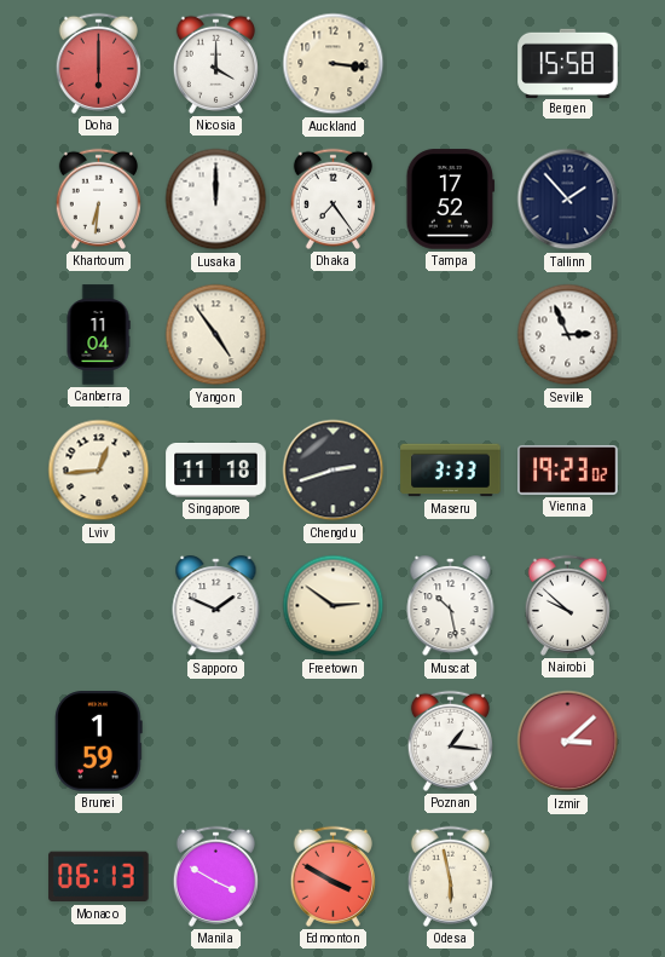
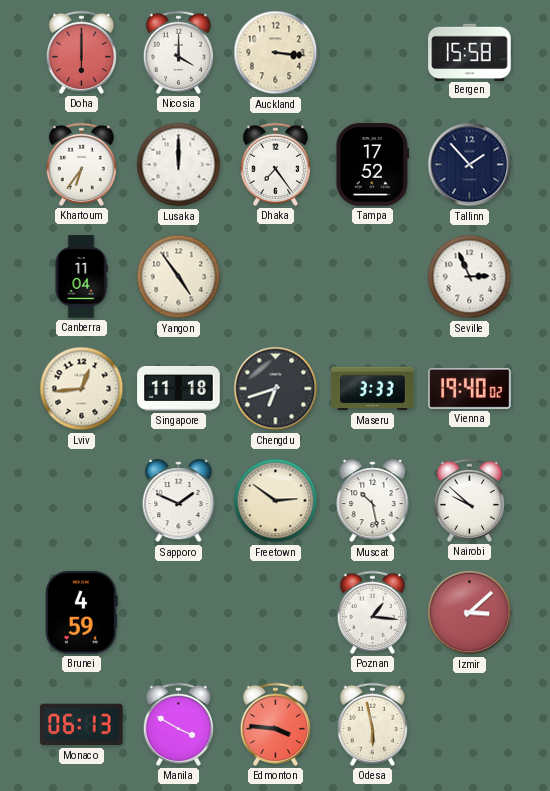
Khartoum: 6:31 -> 6:36 (81, 164)
Chengdu: 2:42 -> 6:42 (276, 389)
Vienna: 19:23 -> 19:40 (470, 388)
Brunei: 1:59 -> 4:59 (81, 613)
Edmonton: 3:50 -> 3:46 (275, 724)
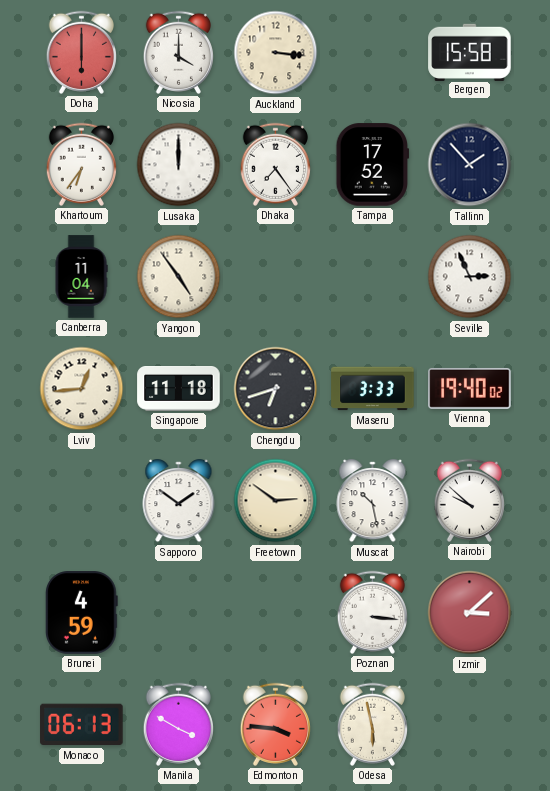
Sapporo: 1:49 -> 1:51 (179, 501)
Poznan: 1:16 -> 3:16 (372, 612)
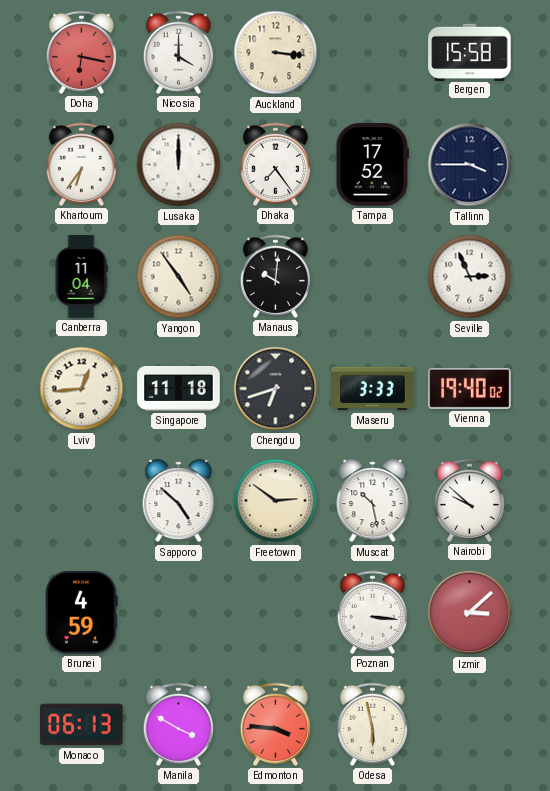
Doha: 6:00 -> 6:17 (81, 52)
Tallinn: 1:53 -> 3:45 (470, 165)
Manaus: none -> 10:01 (275, 276)
Sapporo: 1:51 -> 4:52 (179, 501)
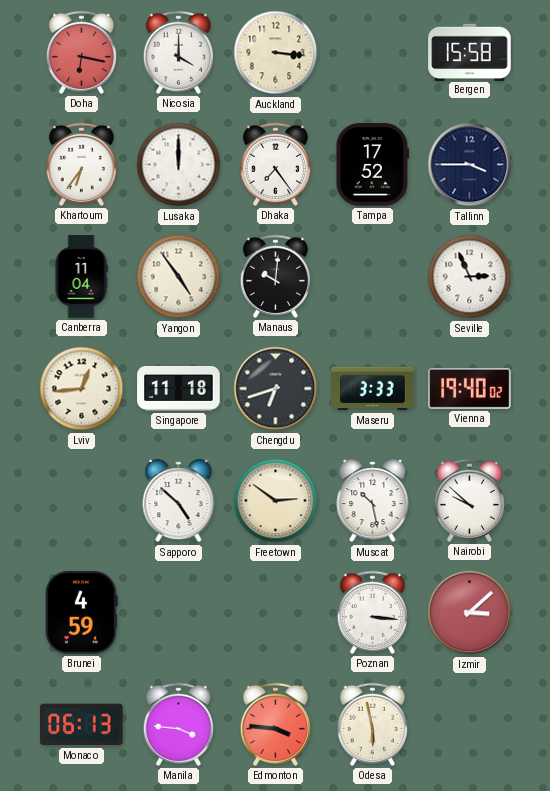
Manila: 3:50 -> 3:46 (178, 724)
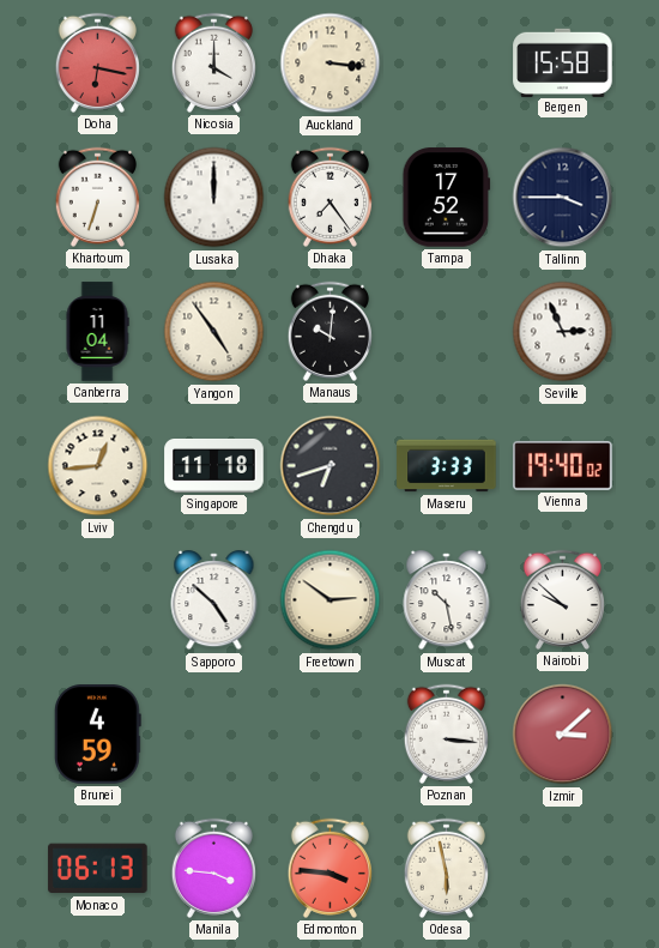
Khartoum: 6:36 -> 6:33 (97, 197)
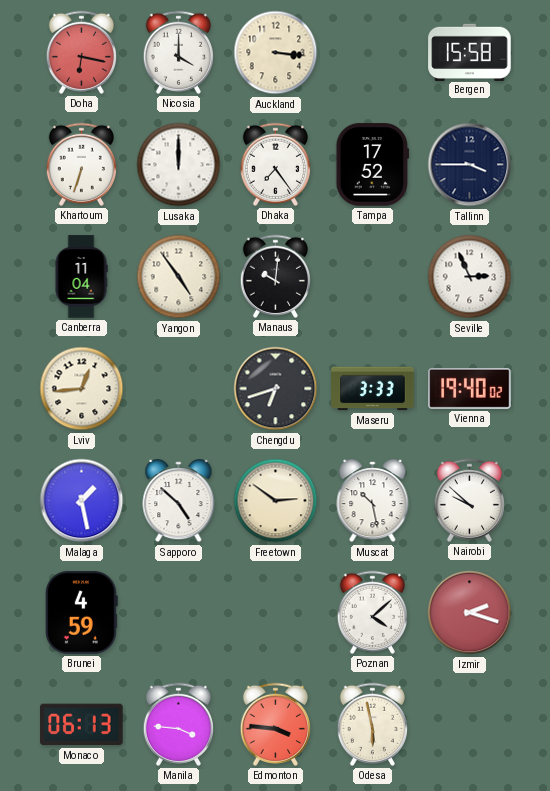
Singapore: 11:18 -> none (214, 466)
Malaga: none -> 1:28 (82, 501)
Poznan: 3:16 -> 4:08 (372, 612)
Izmir: 3:08 -> 2:18 (470, 613)
